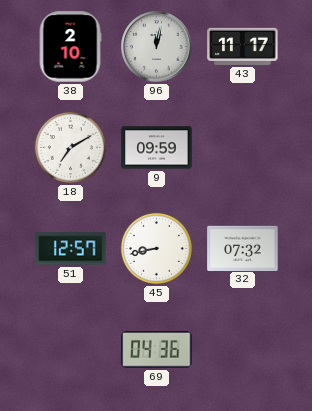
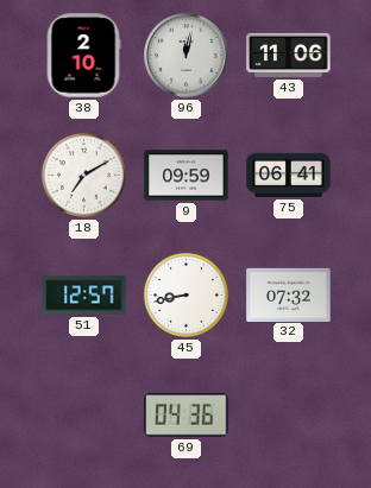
43: 11:17 -> 11:06 (289, 55)
75: none -> 06:41 (289, 175)
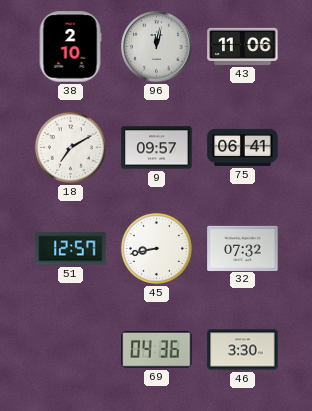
9: 09:59 -> 09:57 (157, 148)
46: none -> 3:30 (243, 350)
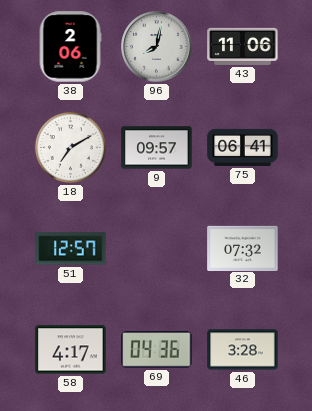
38: 2:10 -> 2:06 (70, 47)
96: 12:02 -> 8:02 (157, 47)
45: 8:43 -> none (156, 248)
58: none -> 4:17 (71, 350)
46: 3:30 -> 3:28 (243, 350)
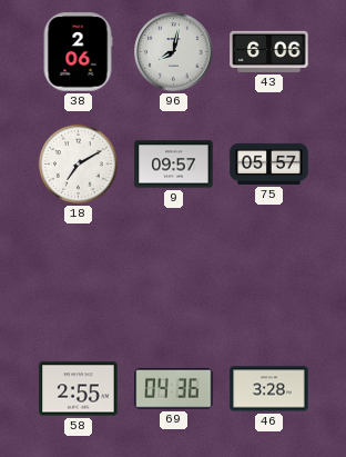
43: 11:06 -> 6:06 (269, 51)
75: 06:41 -> 05:57 (269, 163)
51: 12:57 -> none (71, 249)
32: 07:32 -> none (243, 248)
58: 4:17 -> 2:55 (79, 389)
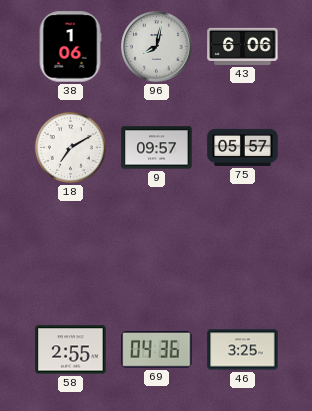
38: 2:06 -> 1:06 (70, 47)
46: 3:28 -> 3:25 (243, 350)
